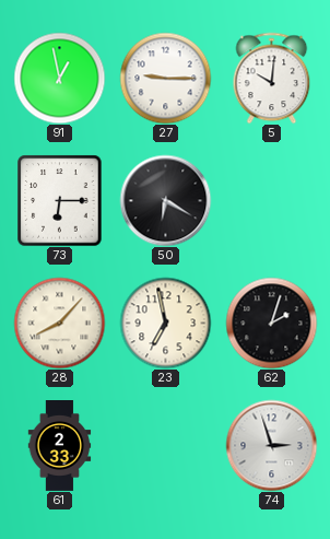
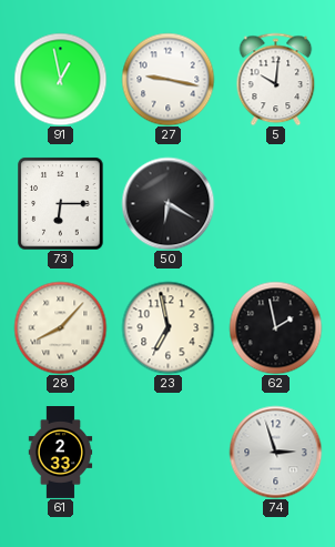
27: 9:15 -> 9:17 (167, 79)
62: 2:03 -> 1:58 (275, 327)
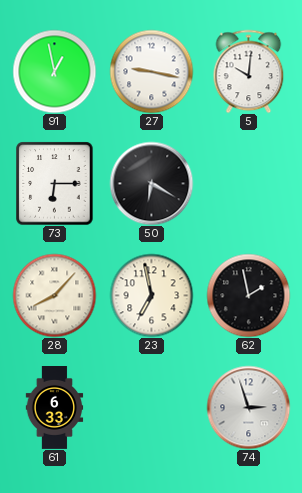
61: 2:33 -> 6:33 (55, 408)
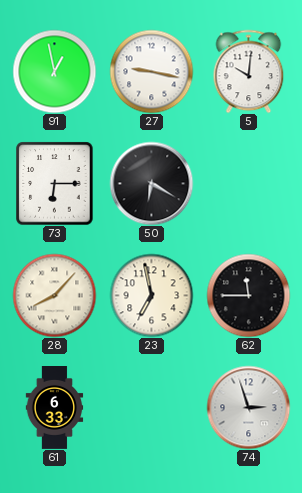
62: 1:58 -> 11:45 (248, 295)
